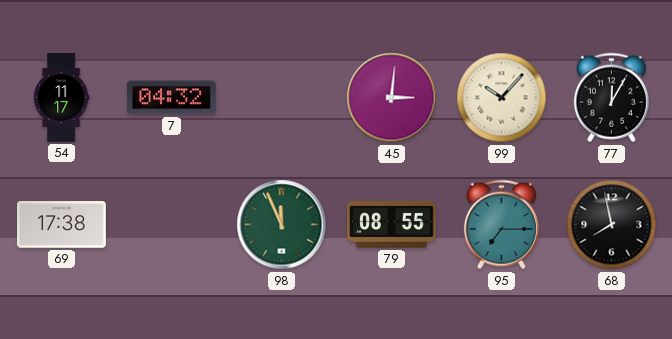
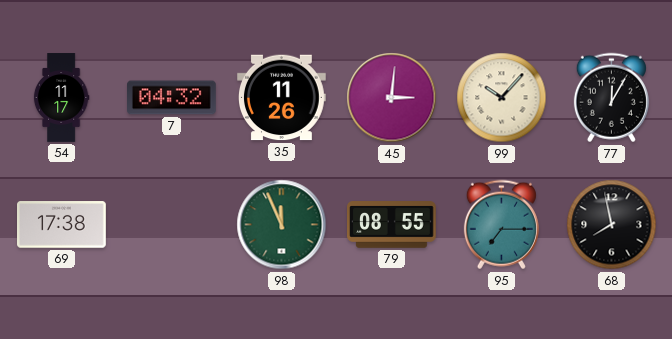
35: none -> 11:26 (282, 98)
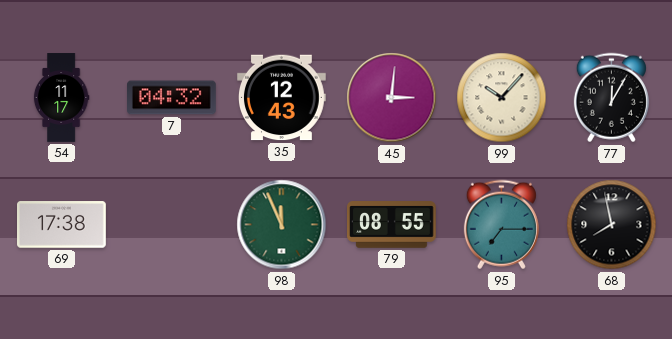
35: 11:26 -> 12:43 (282, 98)
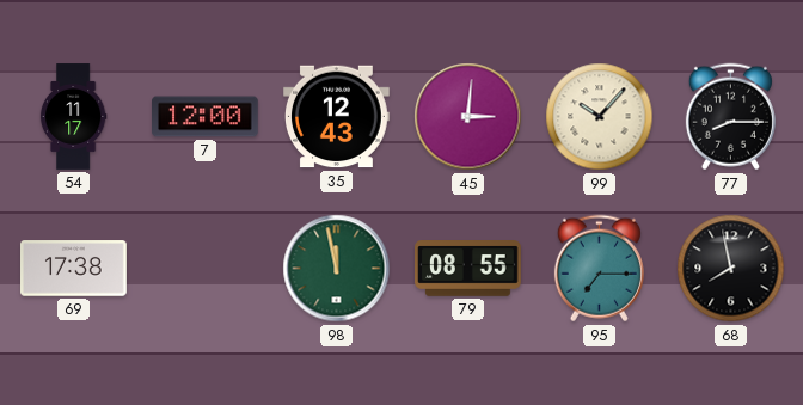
7: 04:32 -> 12:00 (206, 117)
77: 12:05 -> 8:15 (730, 117)
98: 11:56 -> 11:58 (337, 269)
